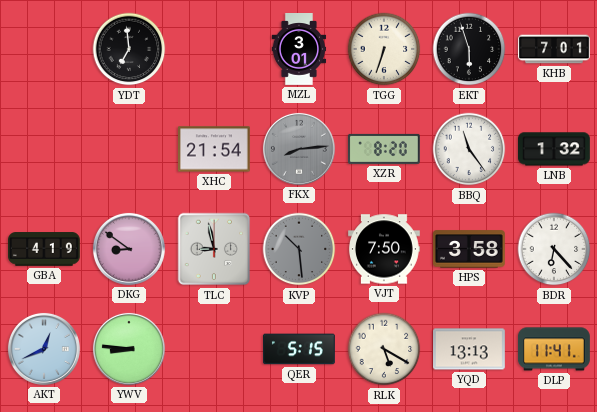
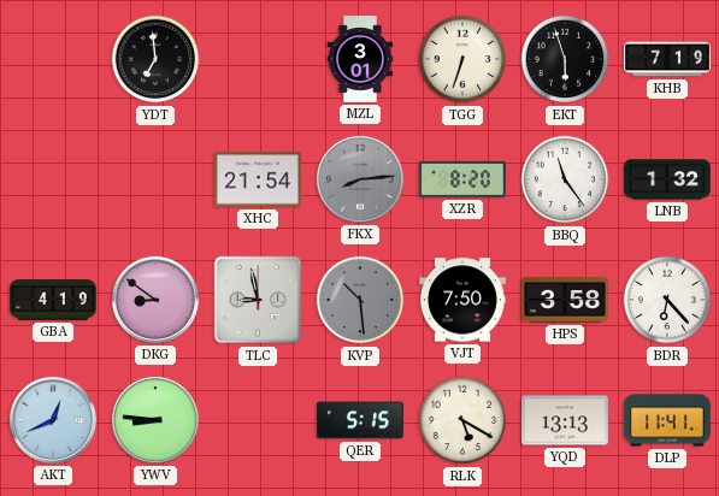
KHB: 7:01 -> 7:19 (668, 59)
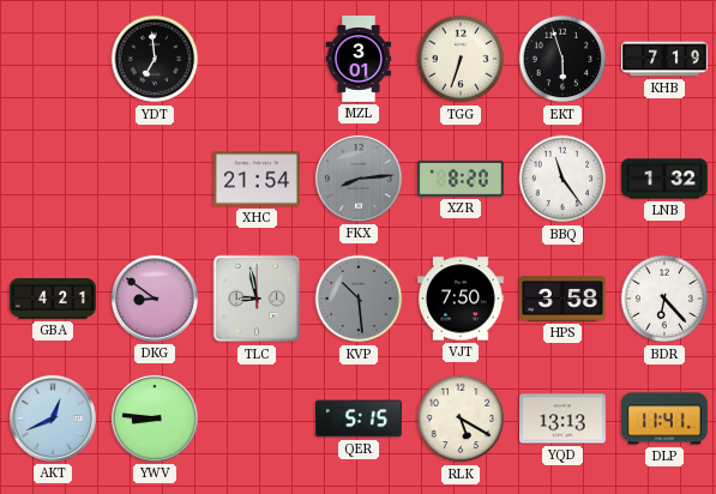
GBA: 4:19 -> 4:21 (54, 299)
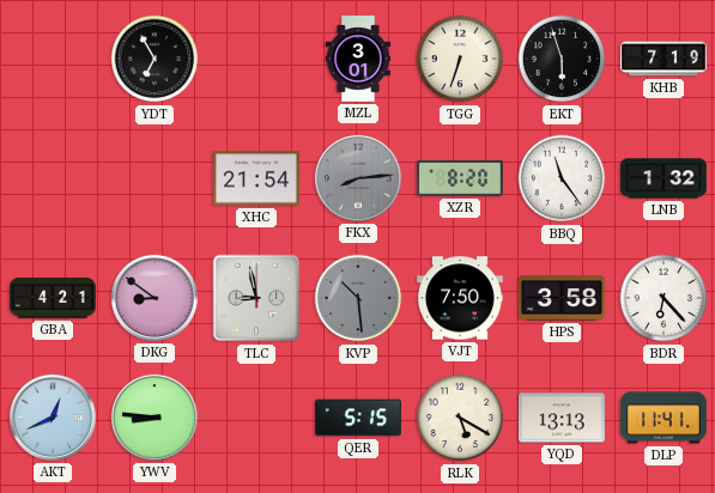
YDT: 6:59 -> 6:55 (154, 59)
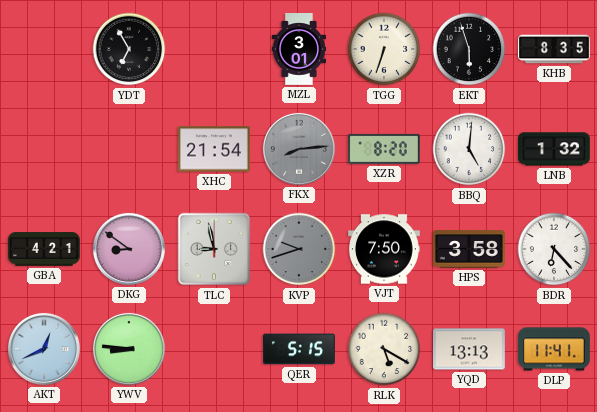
KHB: 7:19 -> 8:35 (555, 49)
BBQ: 11:24 -> 5:01 (469, 149)
KVP: 10:29 -> 9:42 (299, 249)
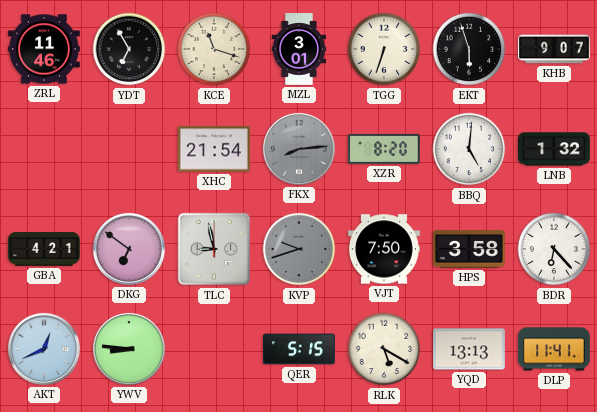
ZRL: none -> 11:46 (45, 49)
KCE: none -> 11:18 (214, 49)
KHB: 8:35 -> 9:07 (555, 49)
DKG: 8:51 -> 6:51 (129, 249)
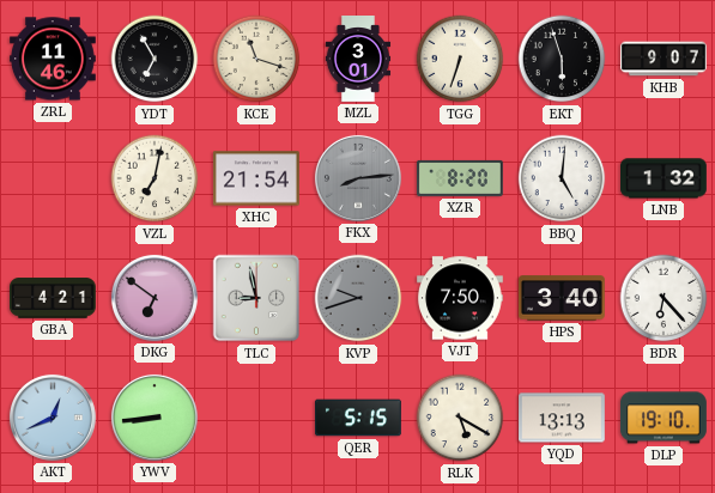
VZL: none -> 7:02 (154, 178)
HPS: 3:58 -> 3:40 (562, 298)
YWV: 8:46 -> 8:44 (154, 418)
DLP: 11:41 -> 19:10 (664, 418)
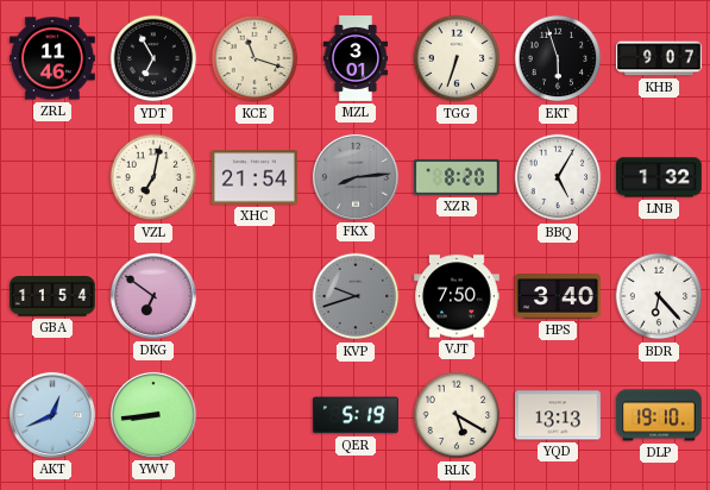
BBQ: 5:01 -> 5:05 (558, 177)
GBA: 4:21 -> 11:54 (54, 296)
TLC: 8:58 -> none (256, 298)
QER: 5:15 -> 5:19 (357, 415)
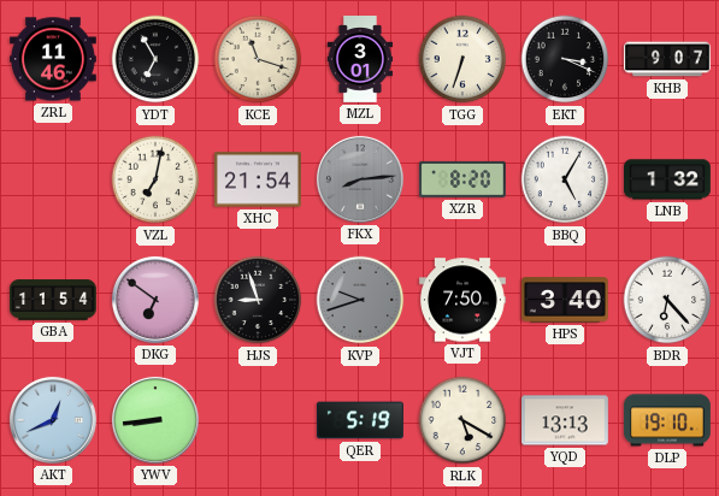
EKT: 5:57 -> 3:19 (565, 59)
HJS: none -> 8:57 (258, 300)
